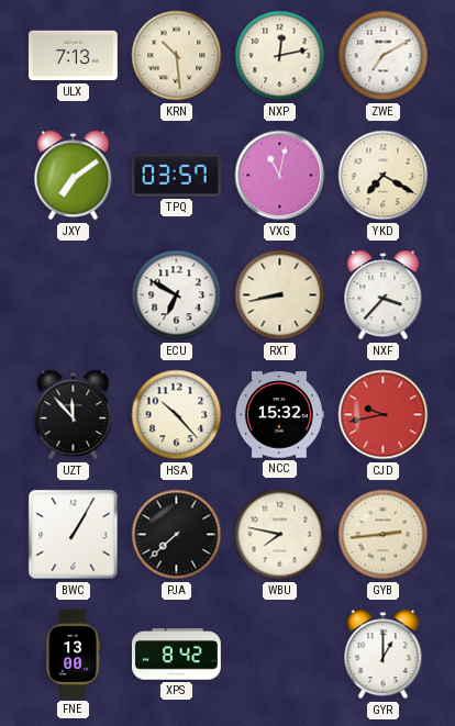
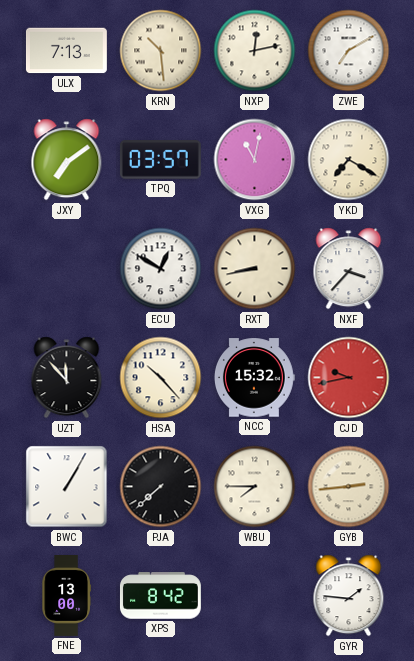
ECU: 6:50 -> 12:50 (161, 269)
WBU: 7:47 -> 7:45 (255, 487)
GYR: 1:00 -> 1:46 (349, 596)
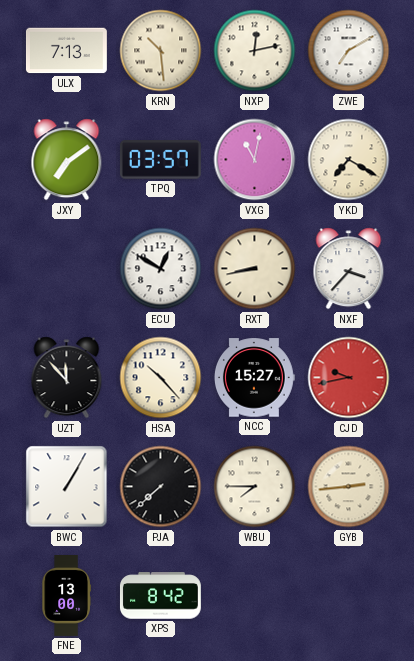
NCC: 15:32 -> 15:27 (254, 378)
GYR: 1:46 -> none (349, 596)
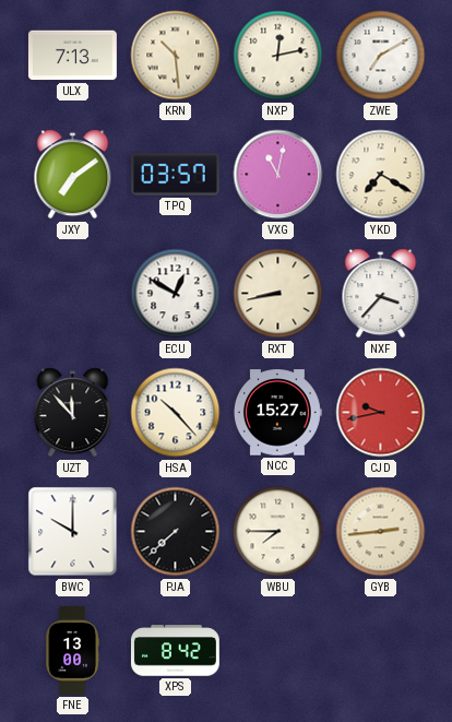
BWC: 1:05 -> 10:00 (73, 532)
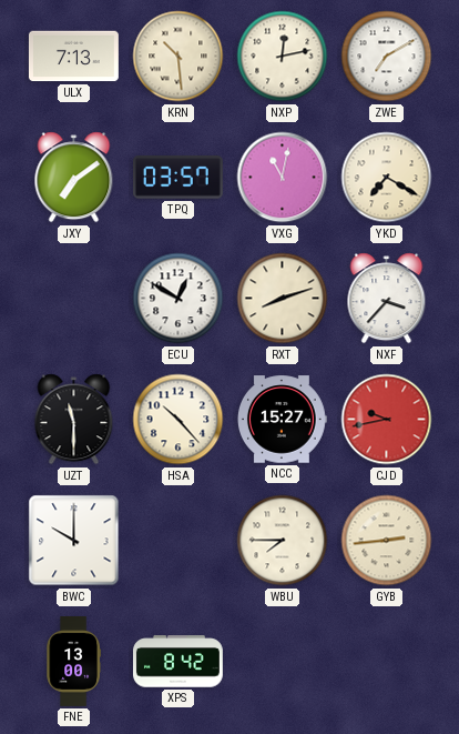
RXT: 8:43 -> 8:12 (283, 299)
UZT: 11:53 -> 11:30 (74, 420)
PJA: 7:38 -> none (176, 532)
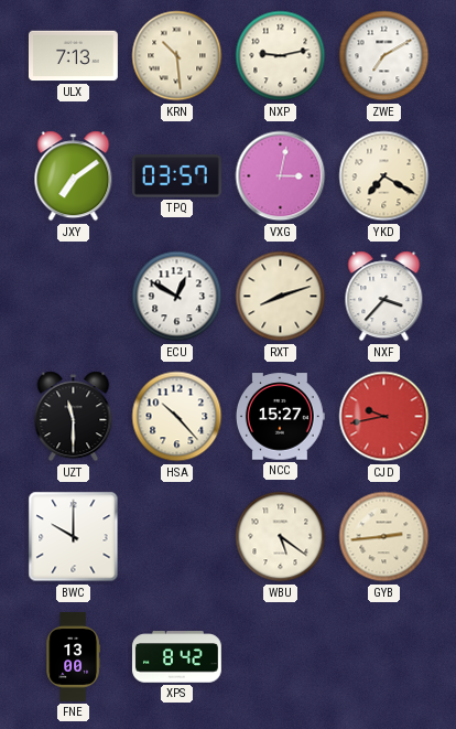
NXP: 12:13 -> 9:13 (281, 56)
VXG: 11:02 -> 3:02 (281, 176)
WBU: 7:45 -> 5:21 (281, 537)
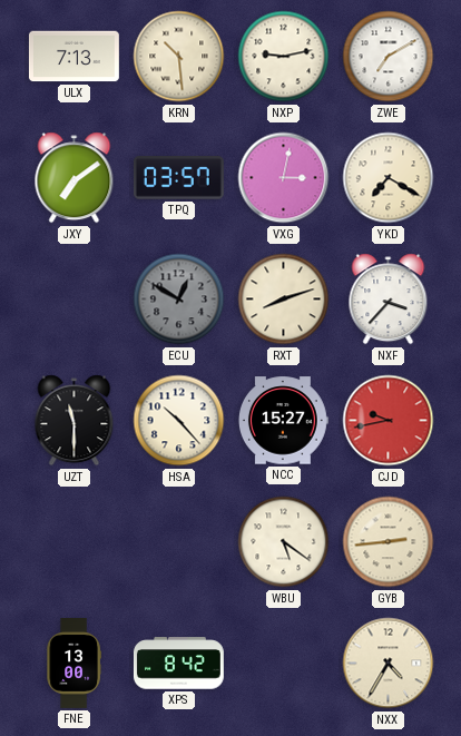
ECU dial: white -> grey (179, 300)
BWC: 10:00 -> none (74, 537)
NXX: none -> 4:35 (389, 664)
